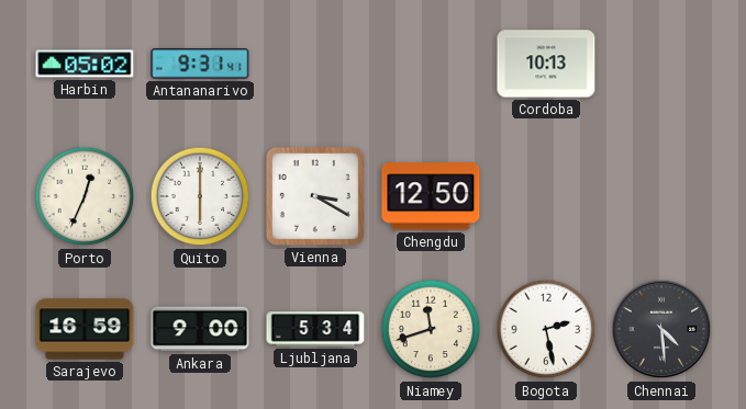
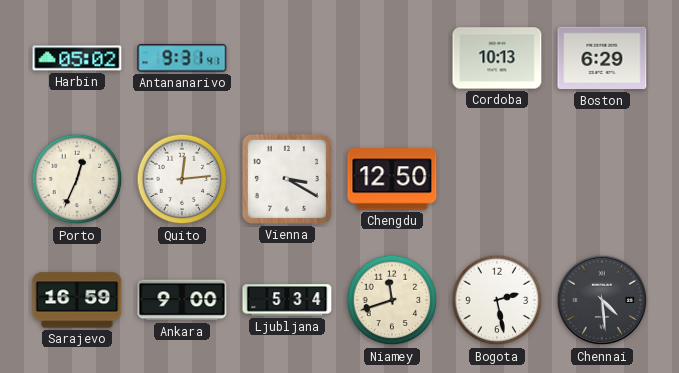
Boston: none -> 6:29 (602, 58)
Quito: 6:00 -> 12:14 (182, 179)
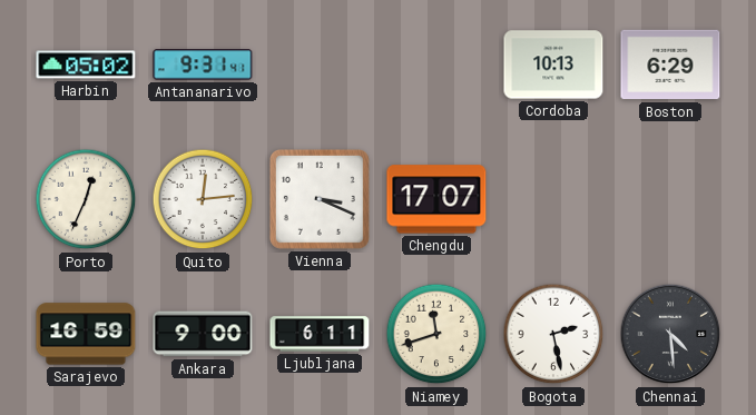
Vienna: 3:20 -> 3:19 (320, 199)
Chengdu: 12:50 -> 17:07 (436, 199)
Ljubljana: 5:34 -> 6:11 (320, 334)
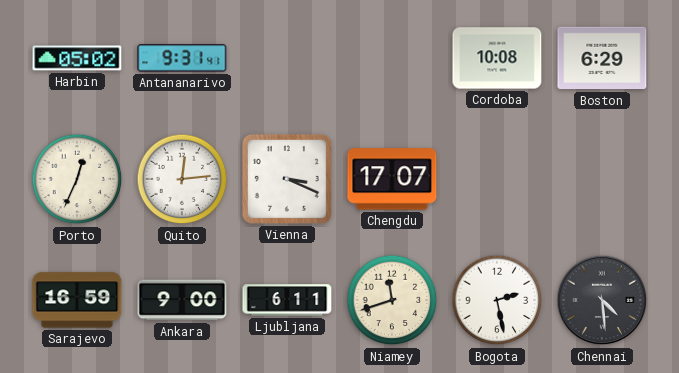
Cordoba: 10:13 -> 10:08 (497, 58)
